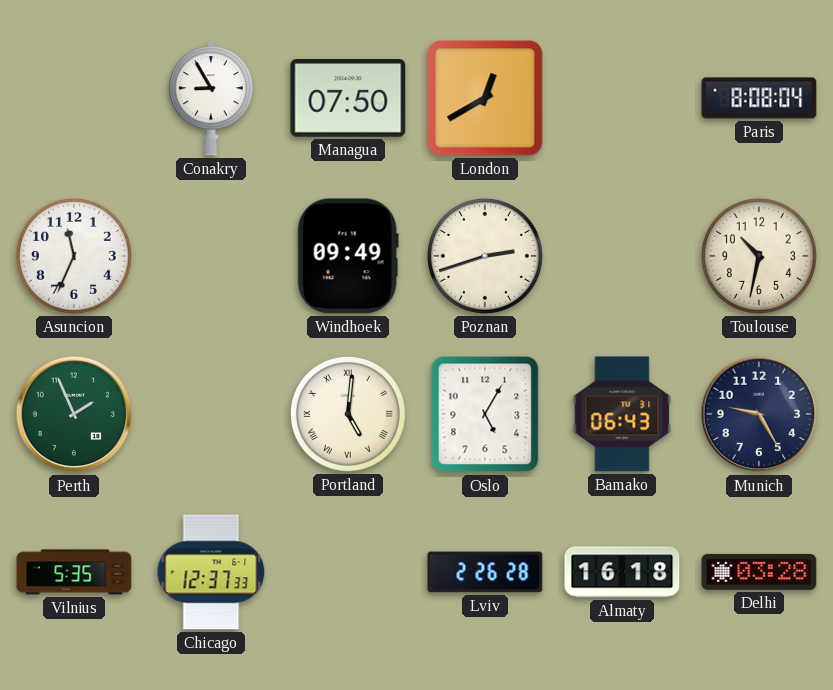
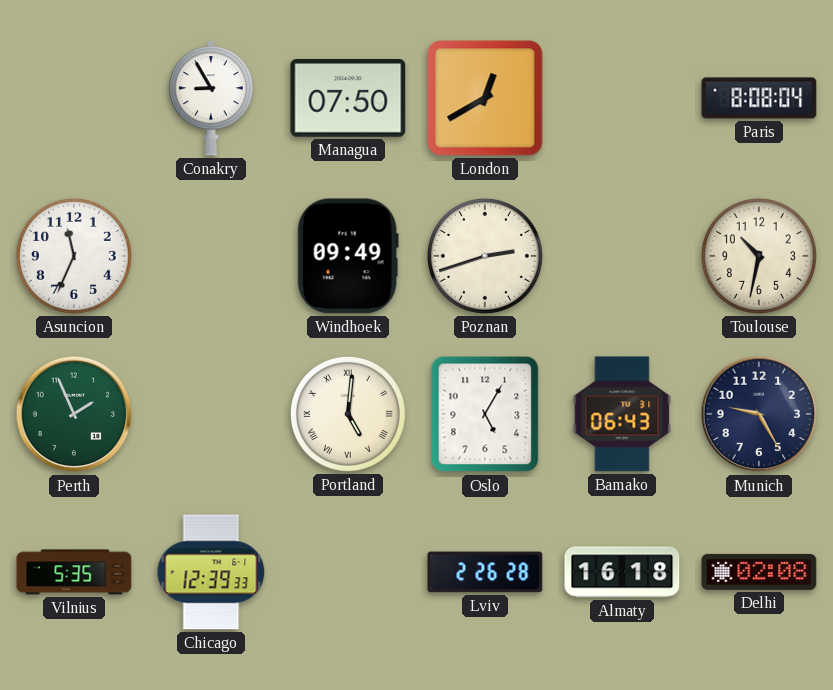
Chicago: 12:37 -> 12:39 (211, 572)
Delhi: 03:28 -> 02:08 (759, 572)
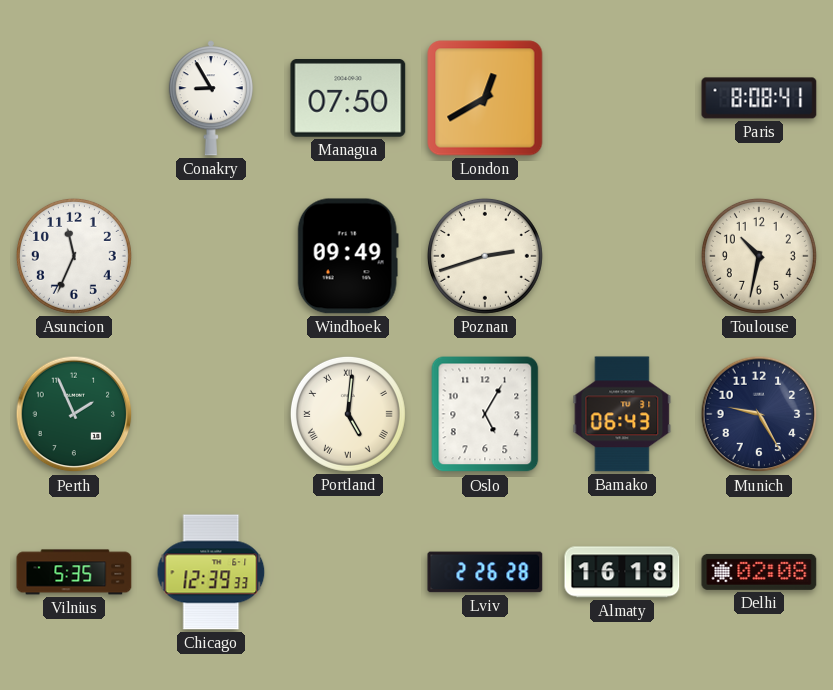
Paris: 8:08:04 -> 8:08:41 (759, 98)
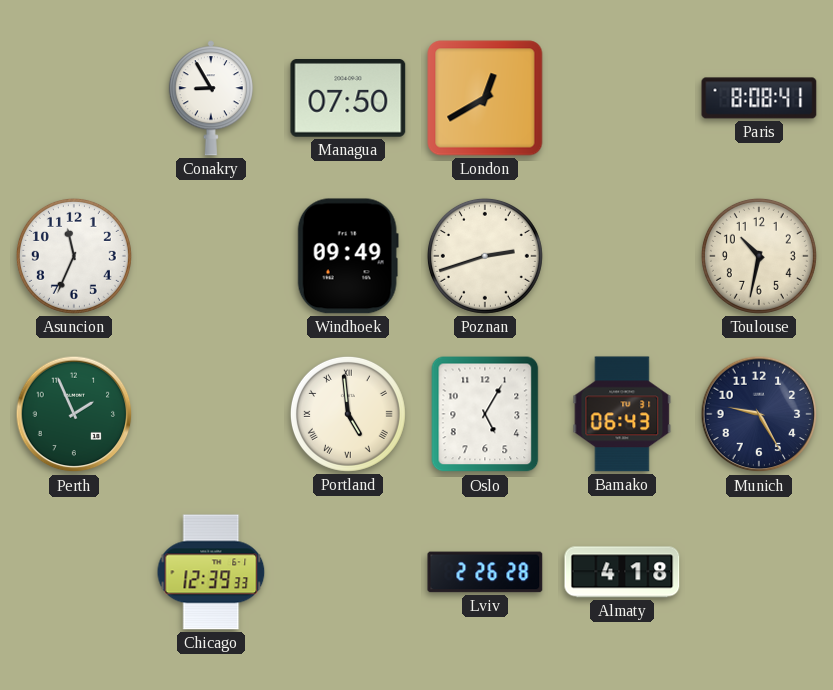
Portland: 5:01 -> 4:59 (348, 414)
Vilnius: 5:35 -> none (74, 572)
Almaty: 16:18 -> 4:18 (622, 572)
Delhi: 02:08 -> none (759, 572)
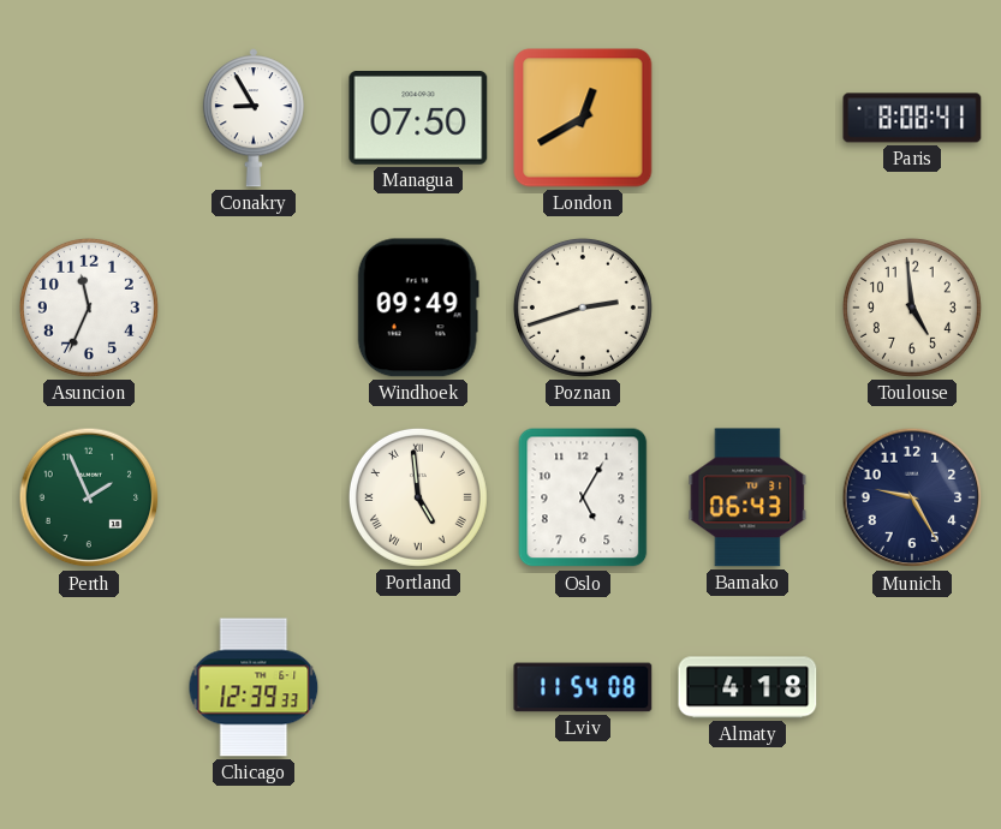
Toulouse: 10:32 -> 4:59 (912, 308)
Lviv: 2:26 -> 11:54 (583, 687)
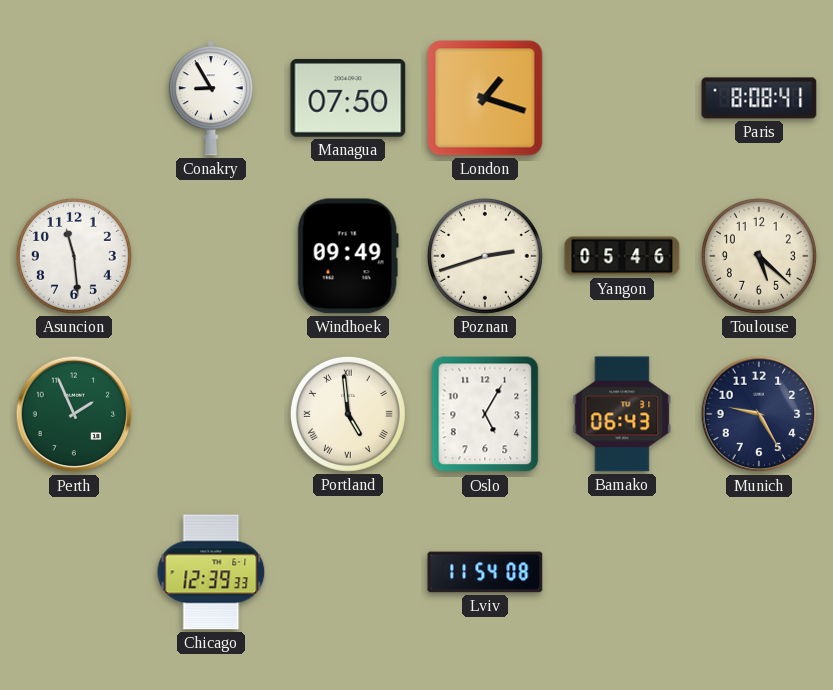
London: 12:40 -> 1:18 (485, 98)
Asuncion: 11:34 -> 11:29 (74, 256)
Yangon: none -> 05:46 (622, 256)
Toulouse: 4:59 -> 5:22 (759, 256)
Almaty: 4:18 -> none (747, 687)
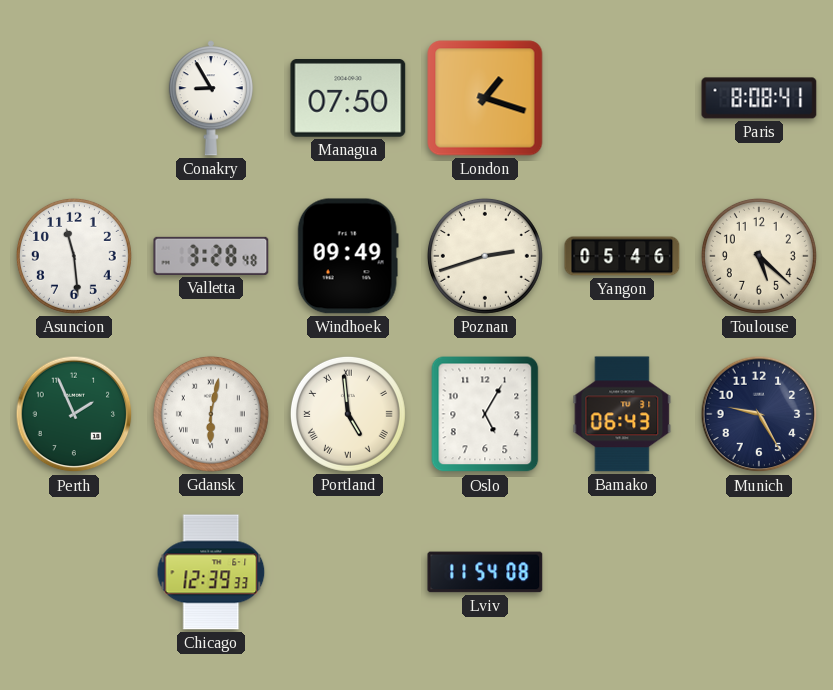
Valletta: none -> 3:28 (211, 256)
Gdansk: none -> 6:02 (211, 414)
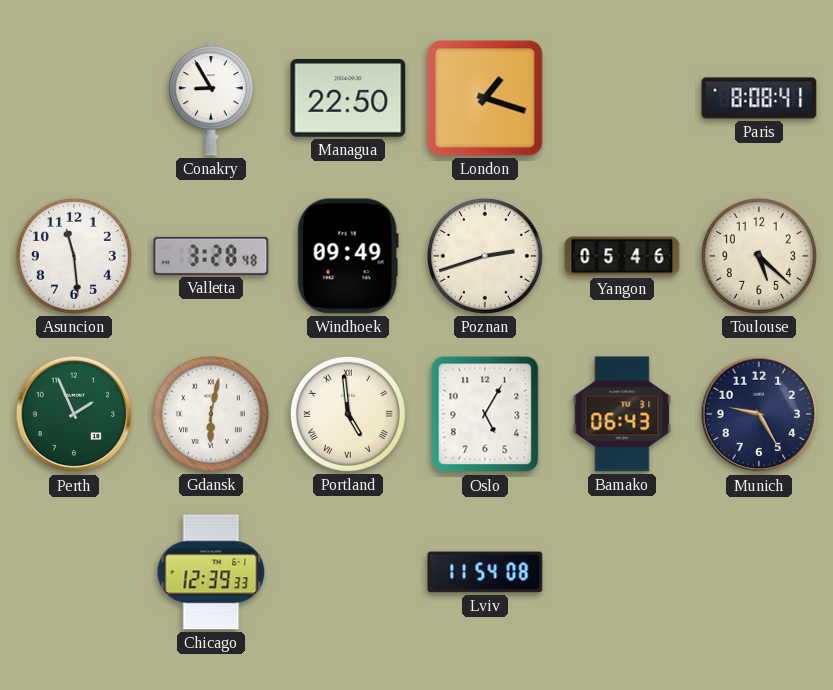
Managua: 07:50 -> 22:50 (348, 99)
